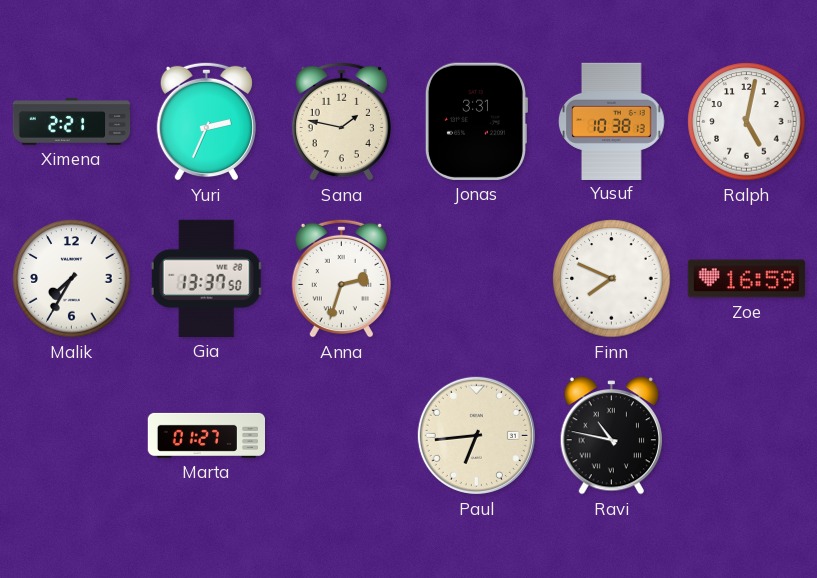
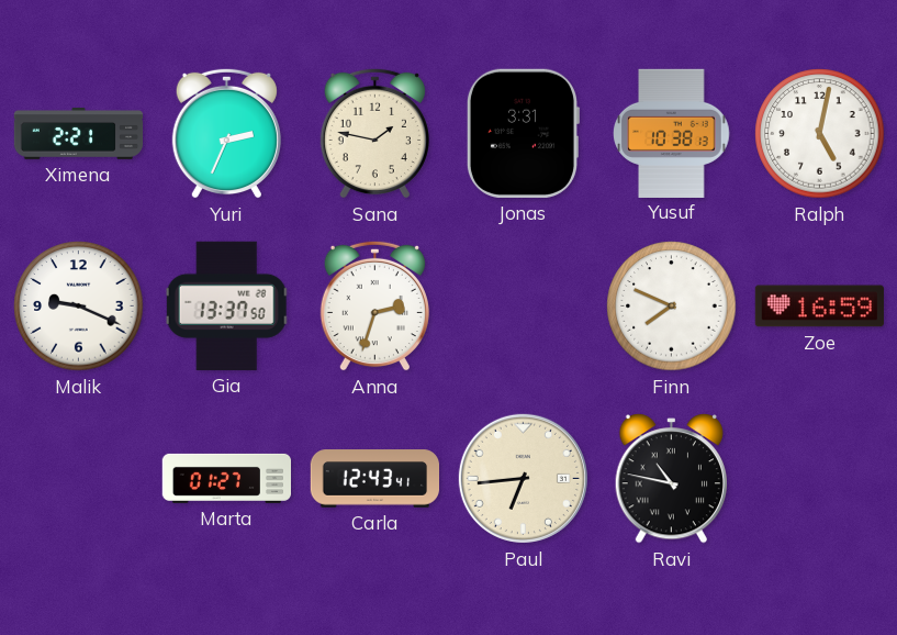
Malik: 7:35 -> 9:19 (79, 307)
Carla: none -> 12:43 (374, 479)
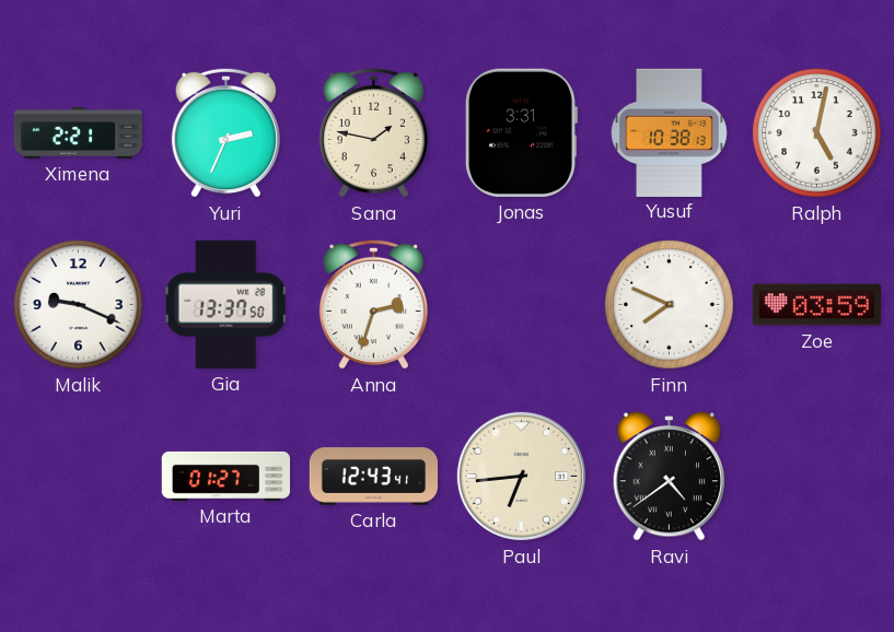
Zoe: 16:59 -> 03:59 (816, 305)
Ravi: 10:47 -> 4:39 (670, 477)
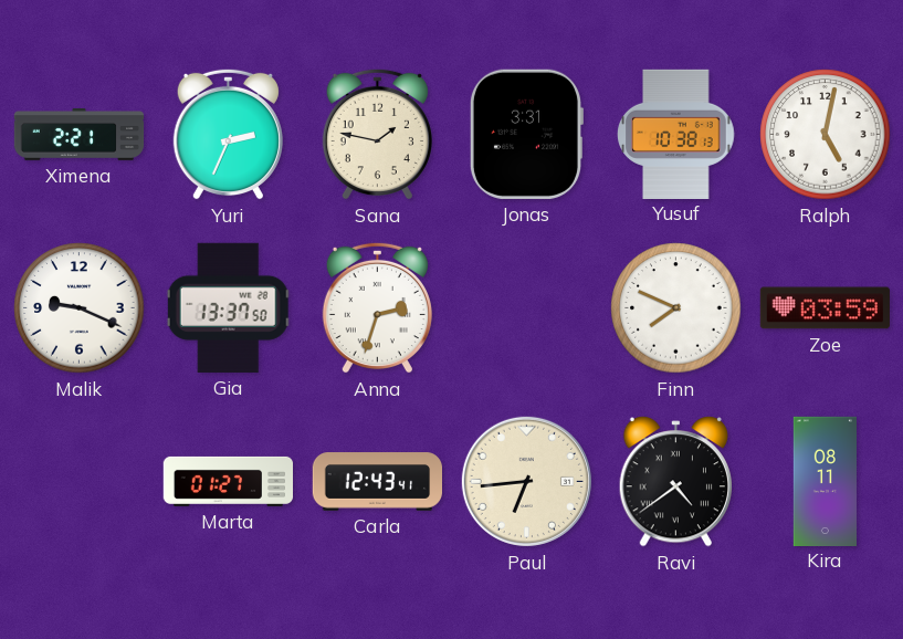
Kira: none -> 08:11 (825, 481)
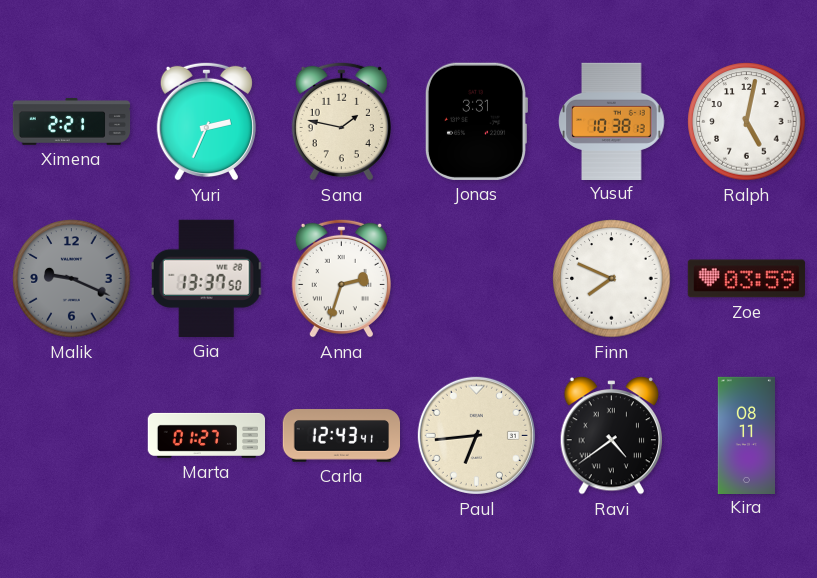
Malik dial: white -> grey (72, 279)
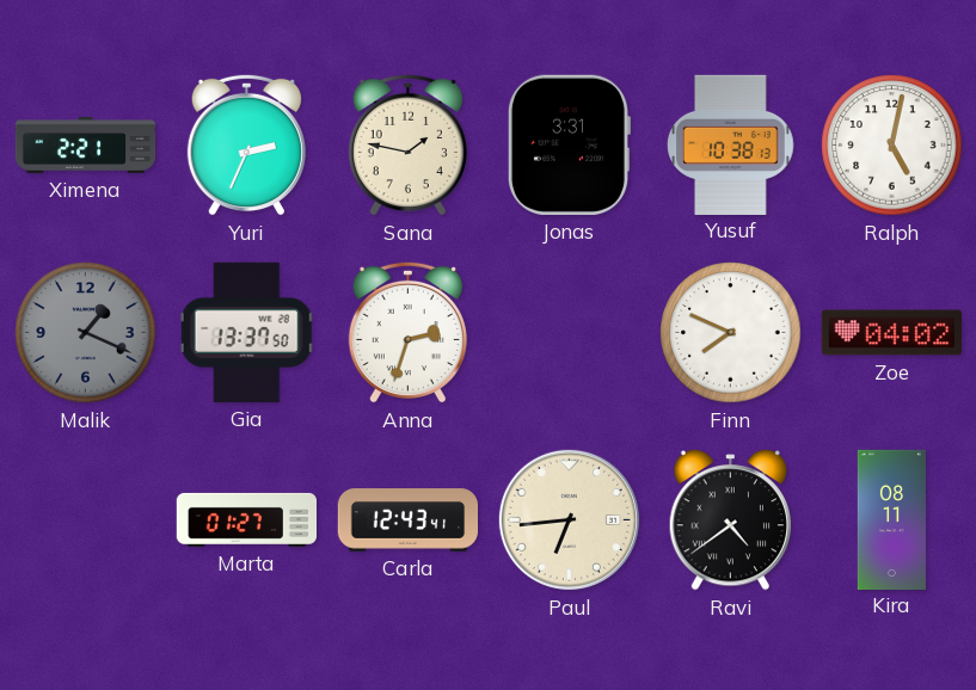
Malik: 9:19 -> 1:19 (86, 333)
Zoe: 03:59 -> 04:02 (891, 333)
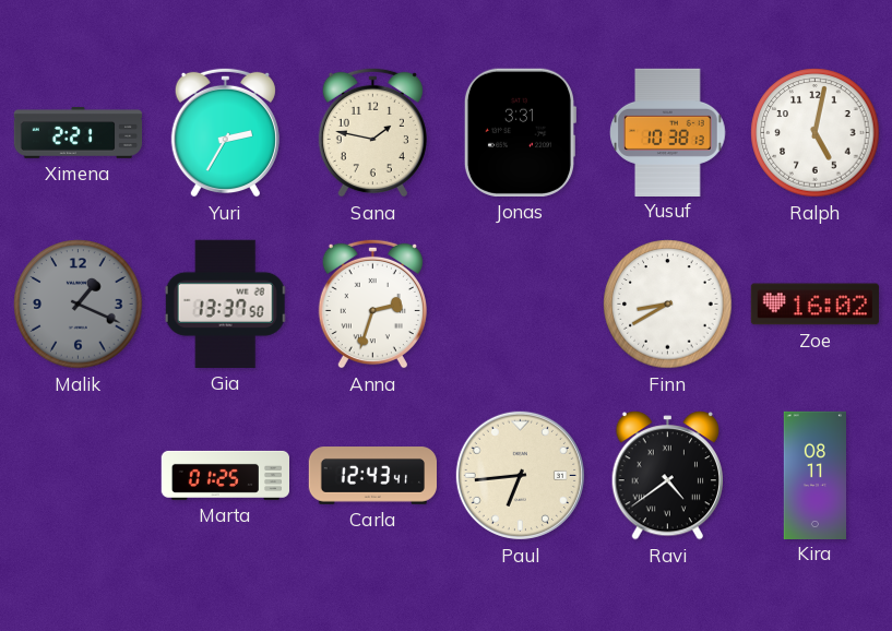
Yuri: 2:34 -> 2:35 (225, 132)
Finn: 7:49 -> 8:40 (668, 305)
Zoe: 04:02 -> 16:02 (814, 305)
Marta: 01:27 -> 01:25 (225, 475)
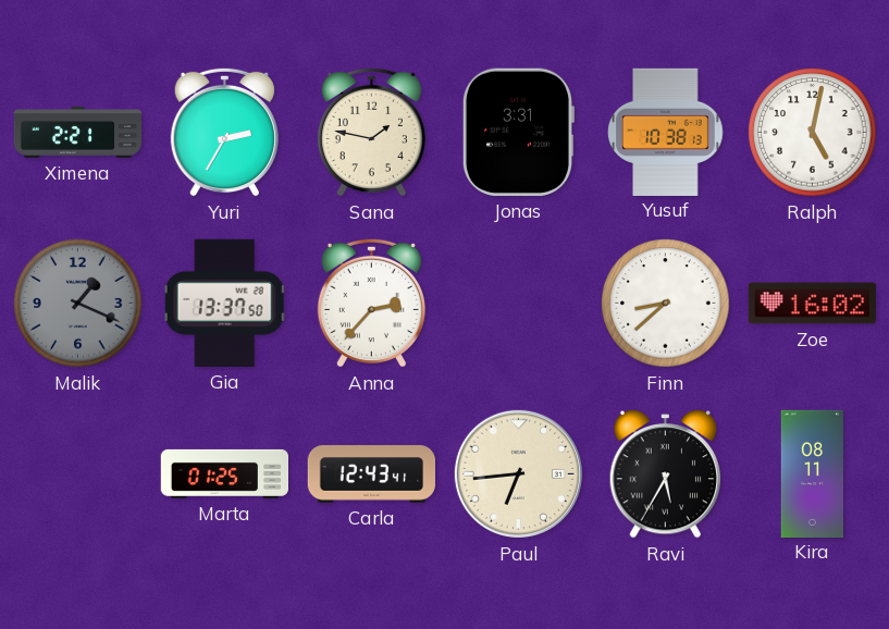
Anna: 2:33 -> 2:37 (371, 303)
Finn: 8:40 -> 8:38 (666, 304)
Ravi: 4:39 -> 5:35 (666, 474)
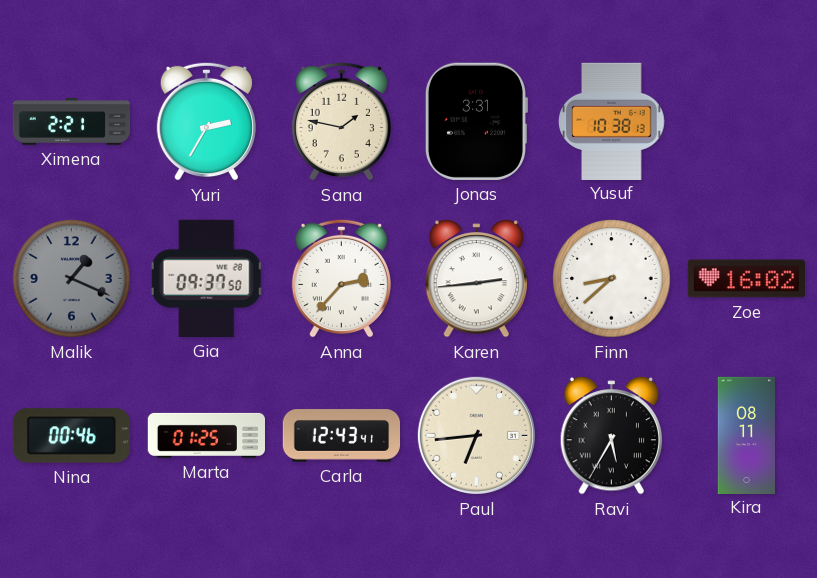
Ralph: 5:02 -> none (813, 133)
Gia: 13:37 -> 09:37 (207, 278)
Karen: none -> 2:44 (477, 279)
Nina: none -> 00:46 (71, 436)
